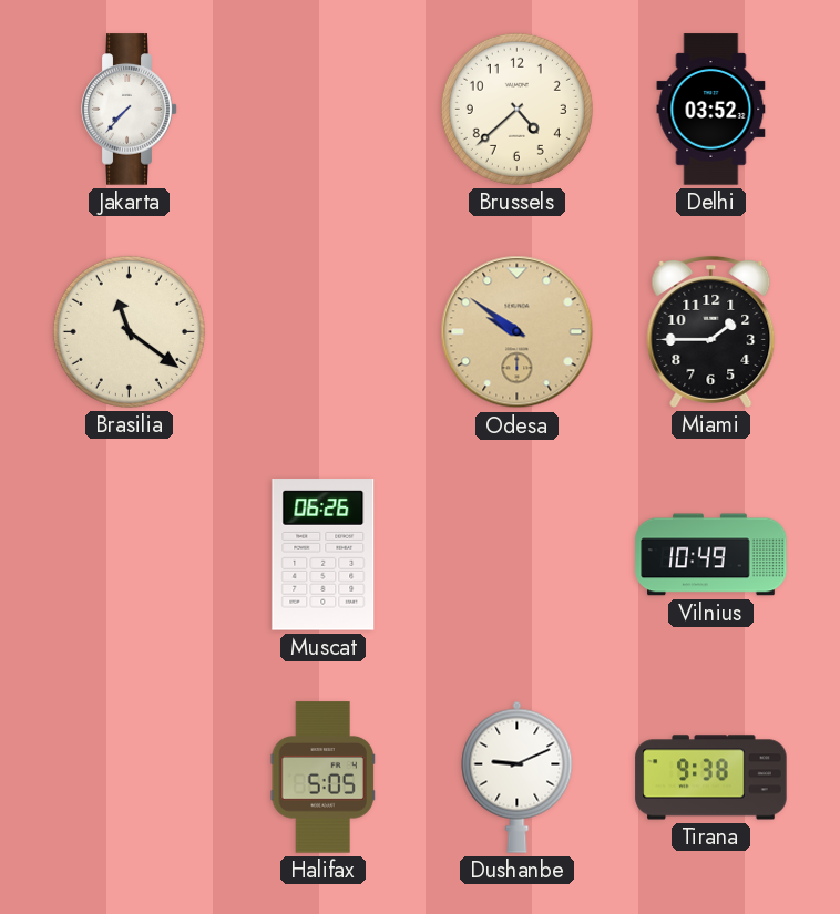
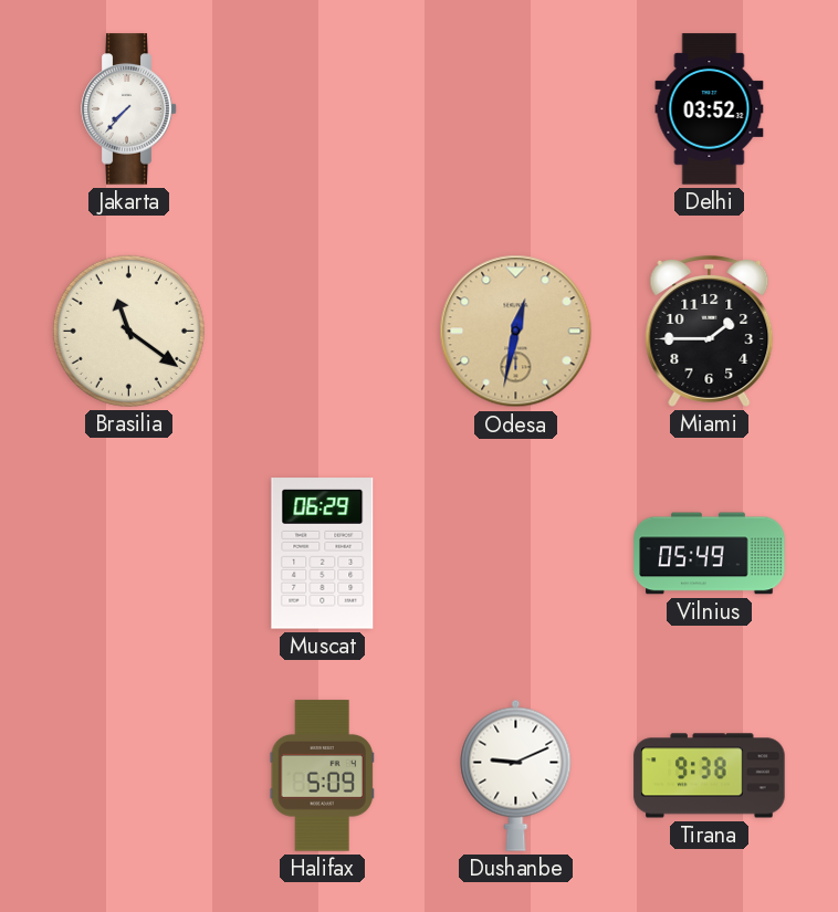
Brussels: 4:38 -> none (516, 109)
Odesa: 9:51 -> 12:32 (516, 332)
Muscat: 06:26 -> 06:29 (323, 554)
Vilnius: 10:49 -> 05:49 (710, 554)
Halifax: 5:05 -> 5:09 (322, 776)
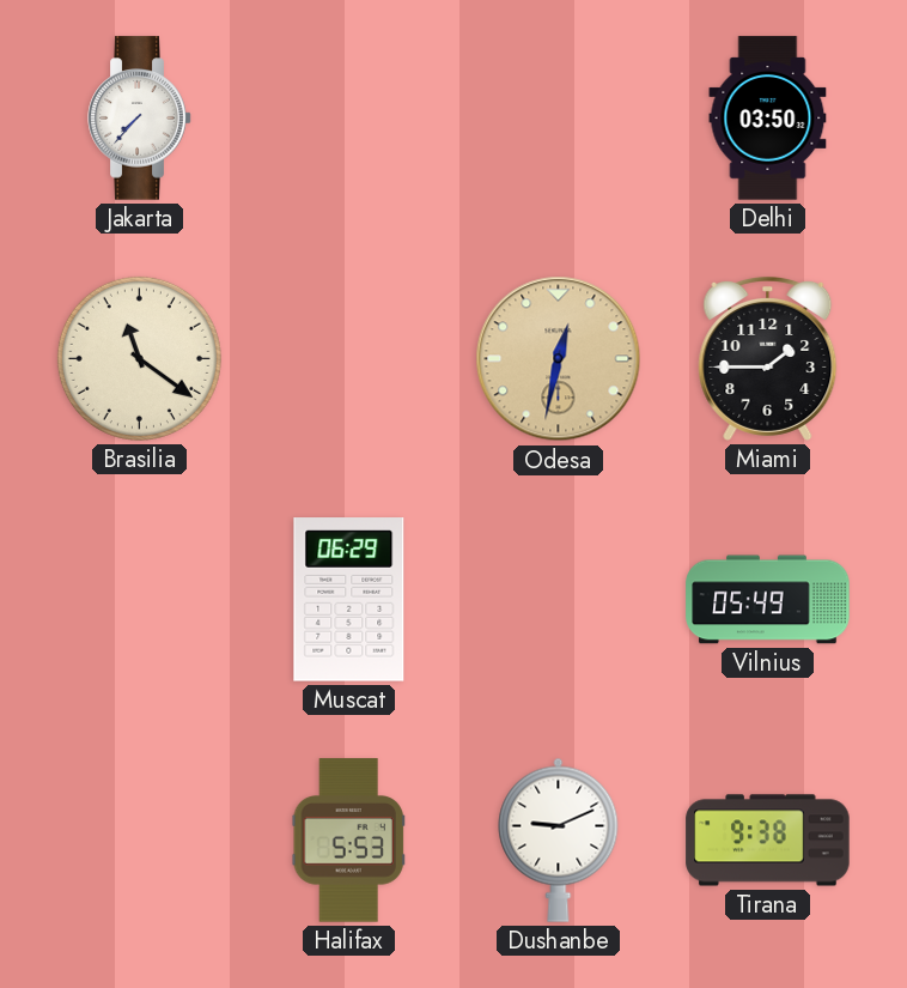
Delhi: 03:52 -> 03:50 (768, 119)
Halifax: 5:09 -> 5:53 (348, 841)
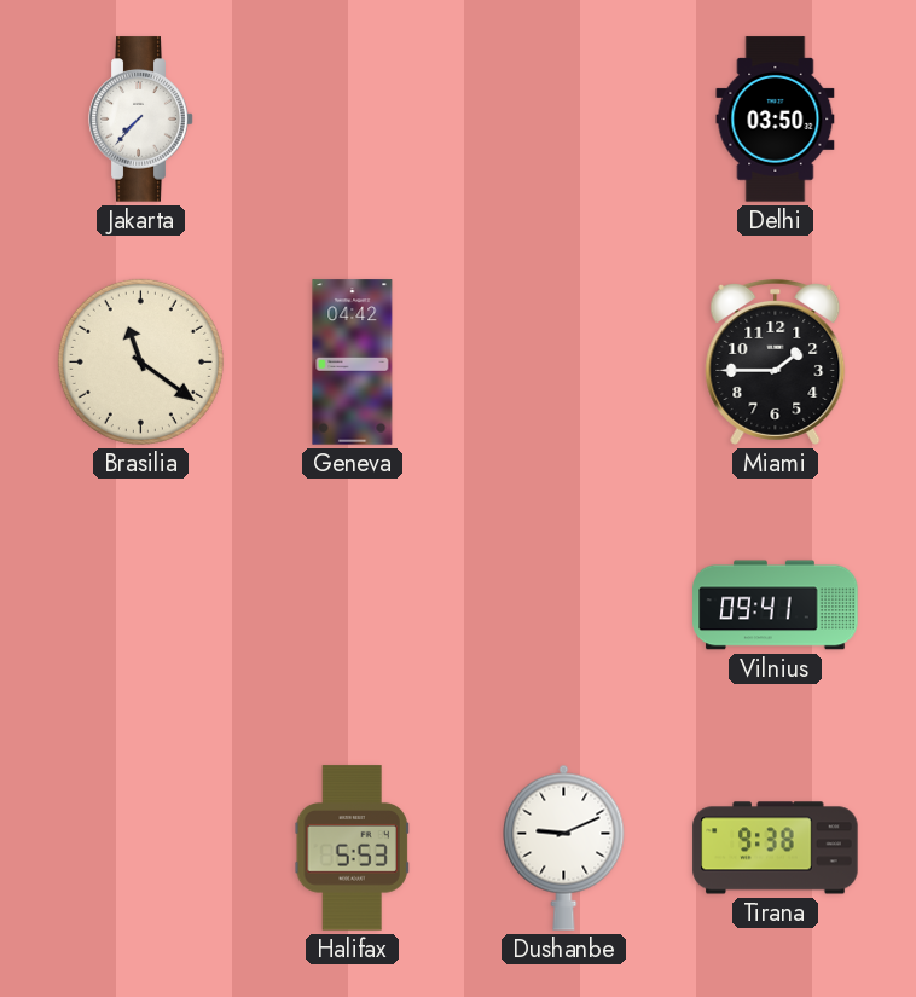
Geneva: none -> 04:42 (353, 363)
Odesa: 12:32 -> none (559, 359)
Muscat: 06:29 -> none (349, 600)
Vilnius: 05:49 -> 09:41 (776, 605)
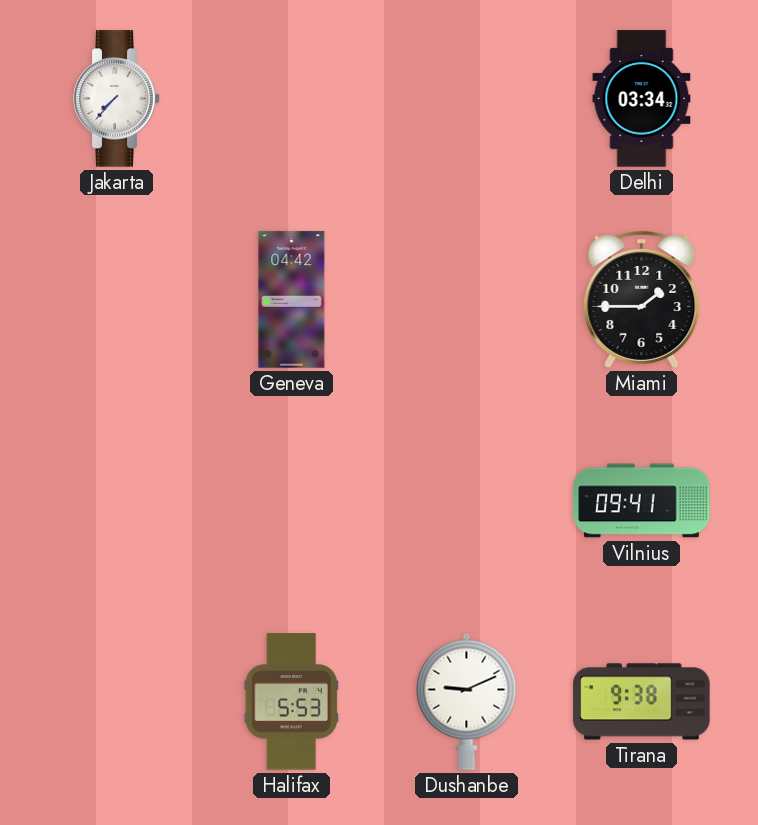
Delhi: 03:50 -> 03:34 (642, 99)
Brasilia: 11:21 -> none (140, 361)
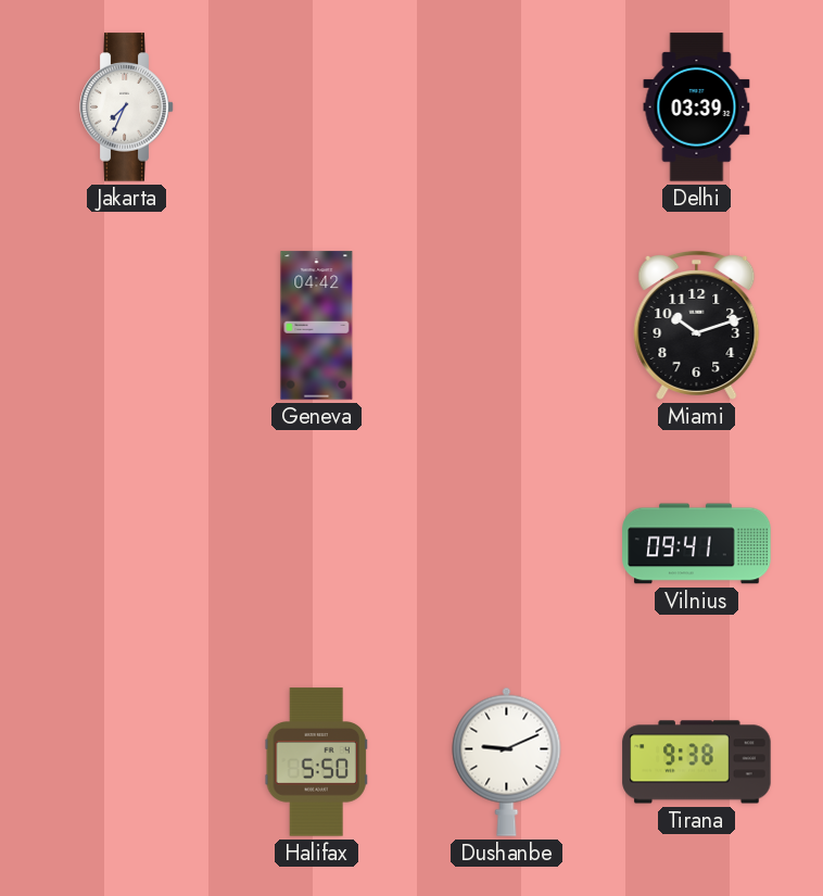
Jakarta: 7:37 -> 7:34 (127, 108)
Delhi: 03:34 -> 03:39 (697, 108)
Miami: 1:45 -> 10:12 (697, 325)
Halifax: 5:53 -> 5:50 (316, 762)
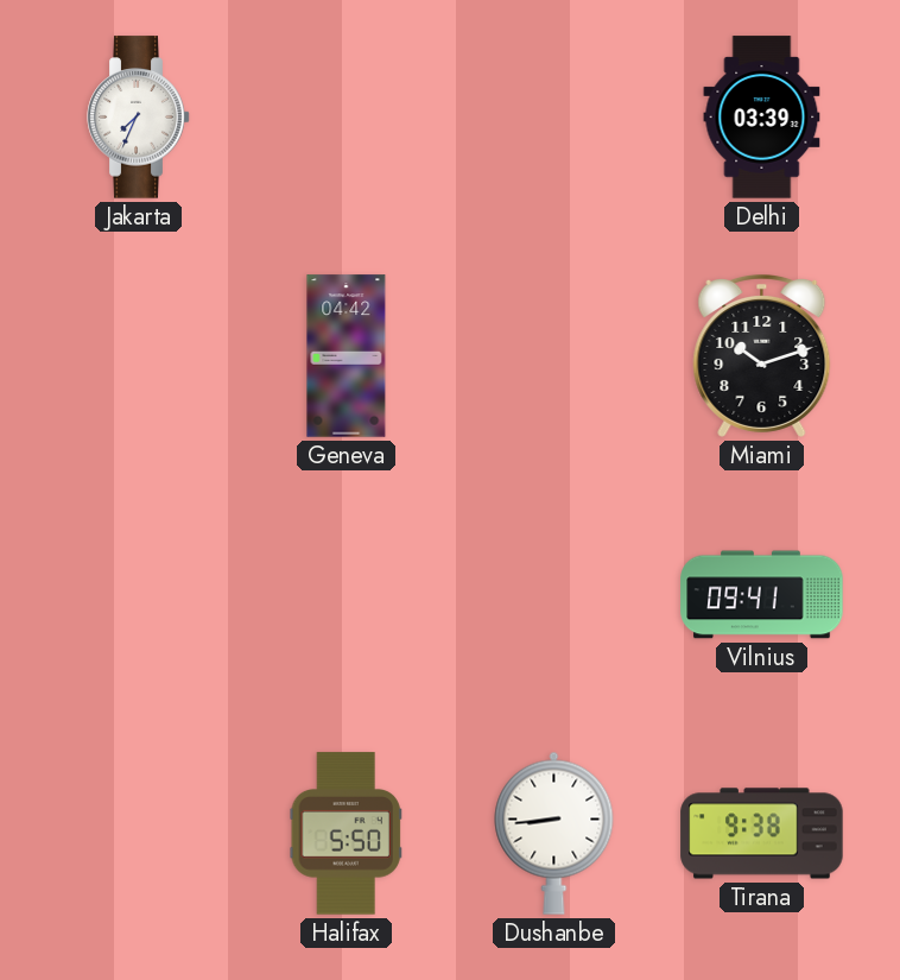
Dushanbe: 9:11 -> 8:44 (554, 833)
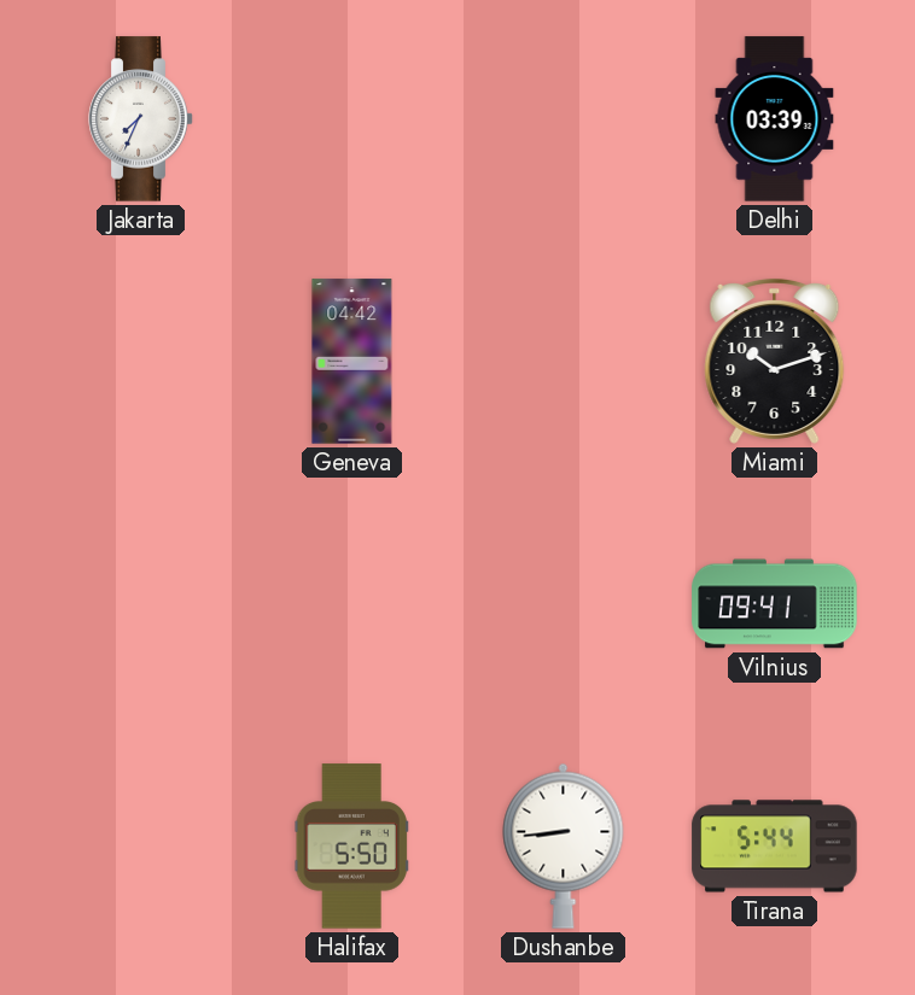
Tirana: 9:38 -> 5:44 (775, 847)
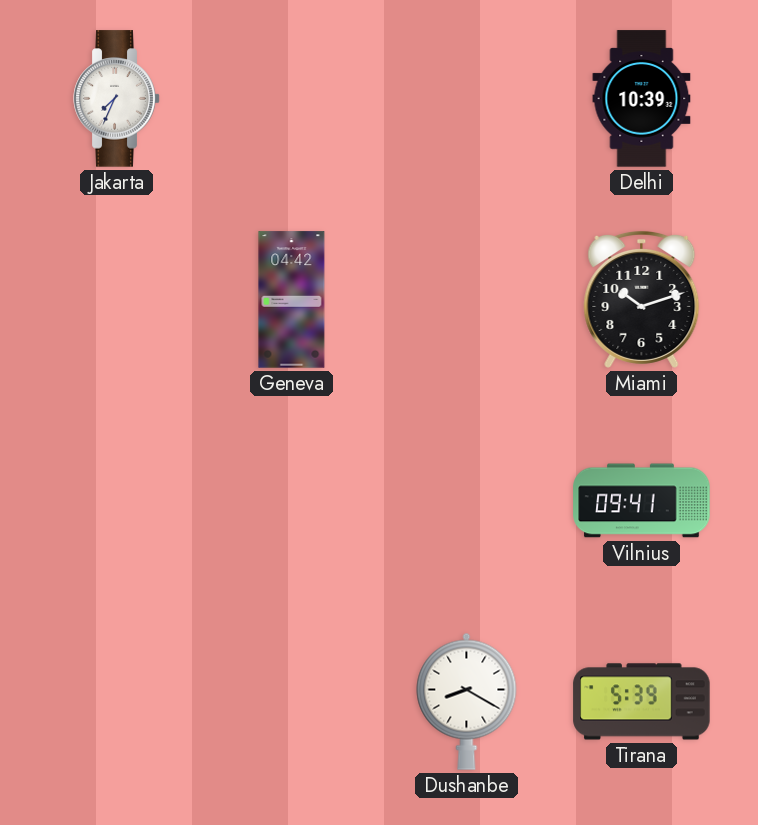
Delhi: 03:39 -> 10:39 (642, 99)
Halifax: 5:50 -> none (351, 847)
Dushanbe: 8:44 -> 8:20 (467, 701)
Tirana: 5:44 -> 5:39 (642, 702)
